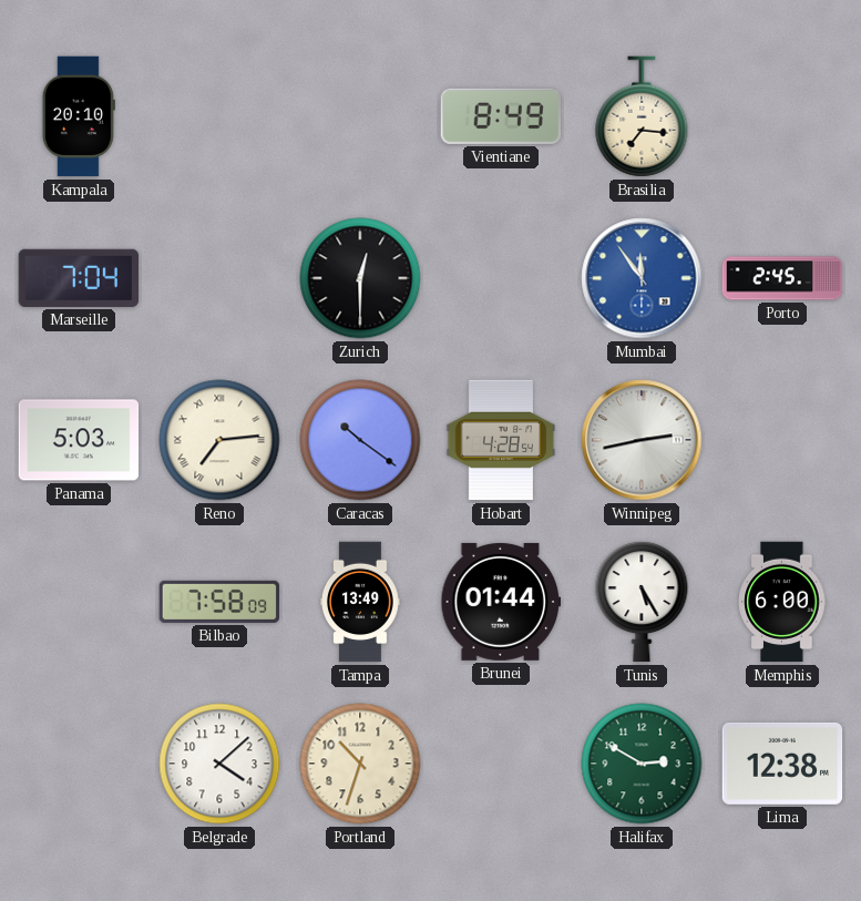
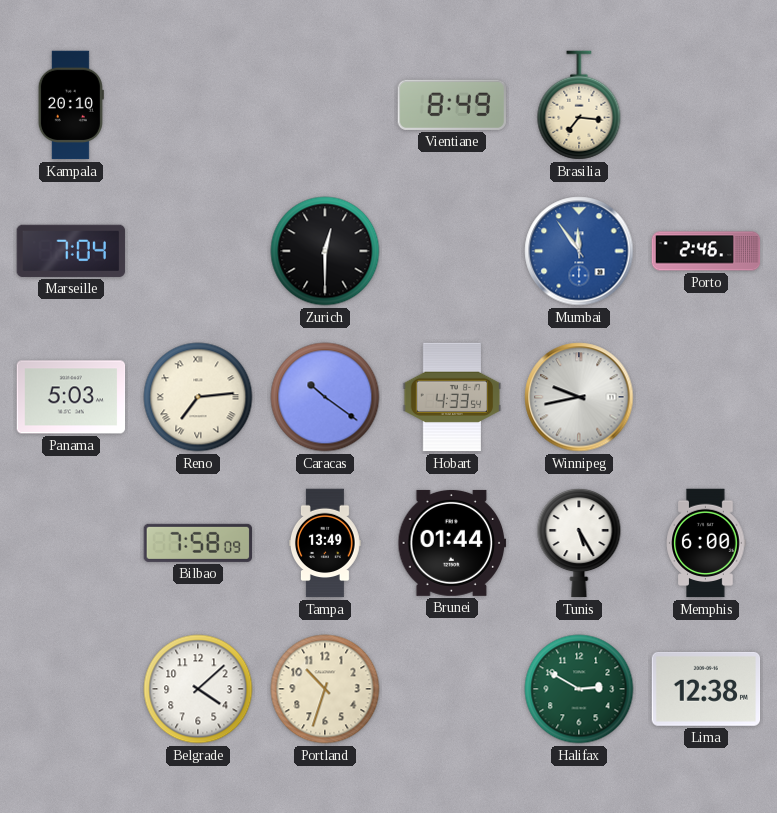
Porto: 2:45 -> 2:46 (706, 251)
Hobart: 4:28 -> 4:33 (452, 397)
Winnipeg: 2:43 -> 9:43 (579, 397)
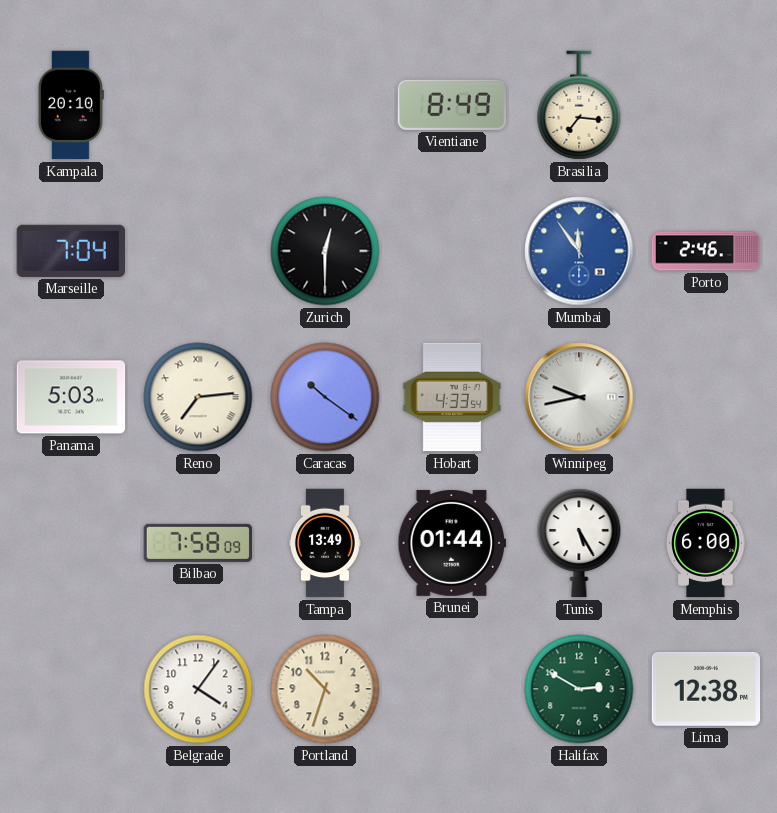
Belgrade: 4:08 -> 4:06 (198, 689)
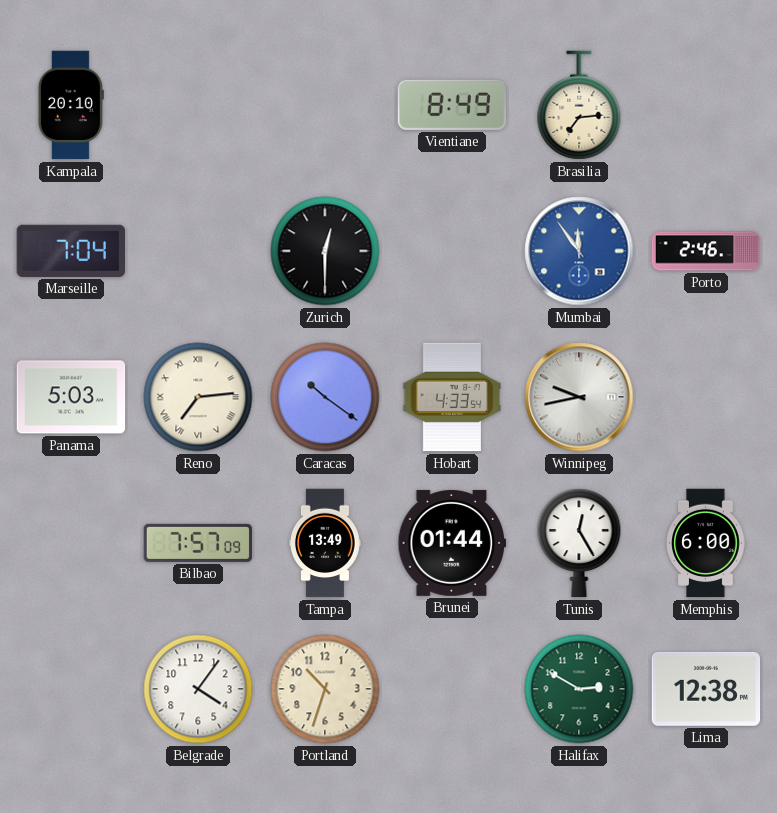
Brasilia: 7:16 -> 7:14 (579, 105)
Bilbao: 7:58 -> 7:57 (198, 543)
Tunis: 5:25 -> 12:25 (579, 544)
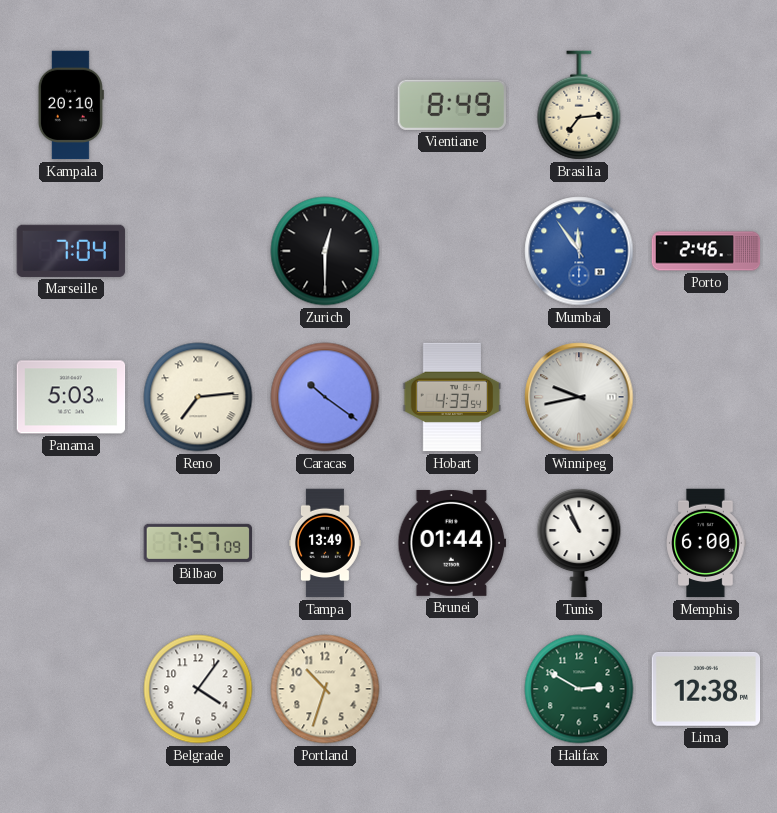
Tunis: 12:25 -> 10:56 (579, 544)
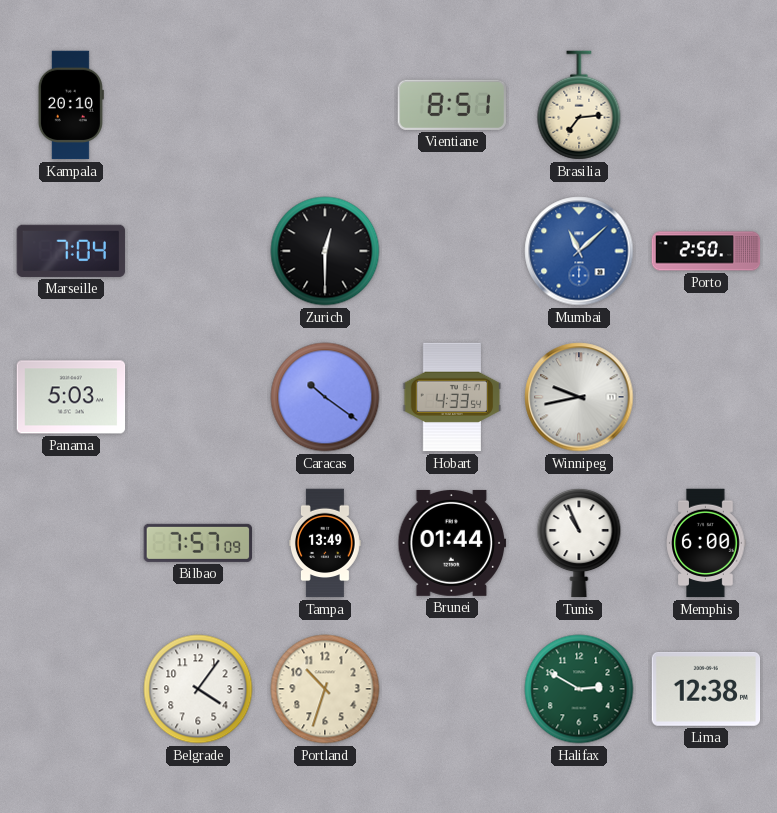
Vientiane: 8:49 -> 8:51 (451, 105)
Mumbai: 11:54 -> 11:08 (579, 251)
Porto: 2:46 -> 2:50 (706, 251)
Reno: 7:14 -> none (198, 397)
